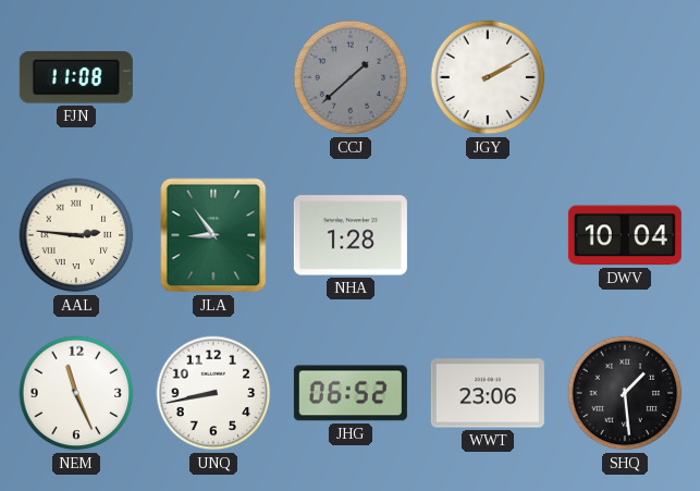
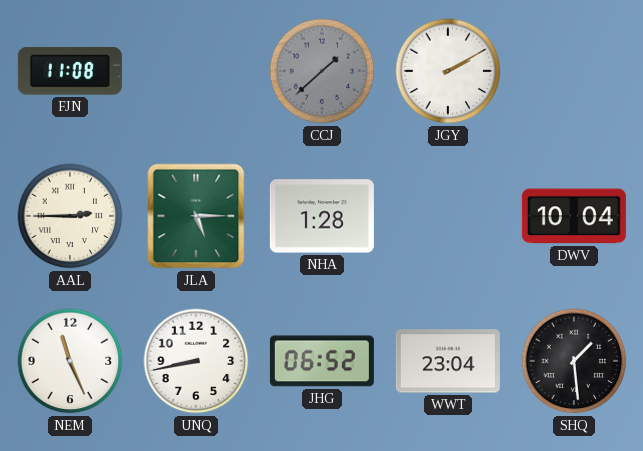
AAL: 2:46 -> 2:45 (70, 216)
JLA: 8:54 -> 5:15 (196, 216)
WWT: 23:06 -> 23:04 (448, 361)
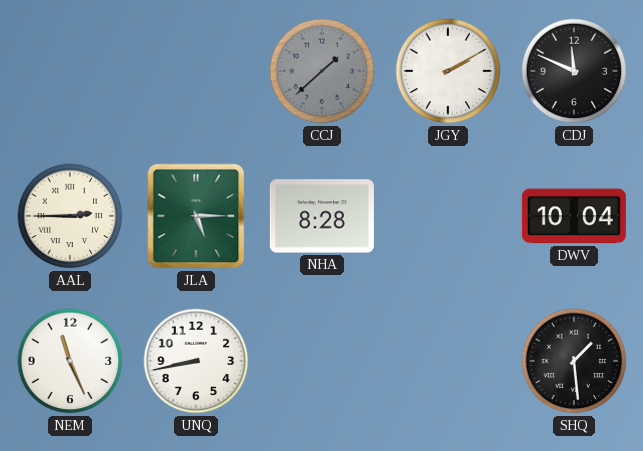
FJN: 11:08 -> none (70, 71)
CDJ: none -> 11:49 (574, 71)
NHA: 1:28 -> 8:28 (322, 216)
JHG: 06:52 -> none (322, 361)
WWT: 23:04 -> none (448, 361)
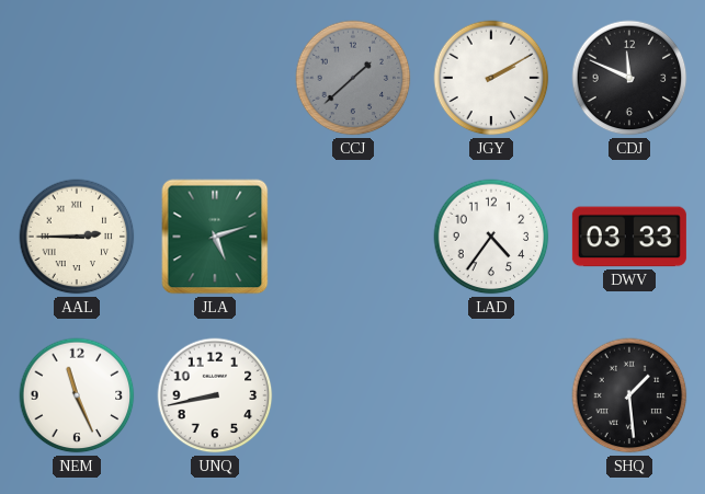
JLA: 5:15 -> 5:12 (215, 237)
NHA: 8:28 -> none (322, 216)
LAD: none -> 4:36 (491, 237)
DWV: 10:04 -> 03:33 (629, 237)
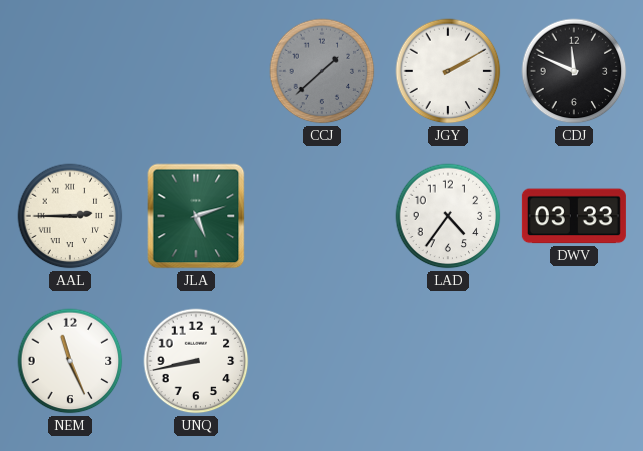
SHQ: 1:29 -> none (629, 395)
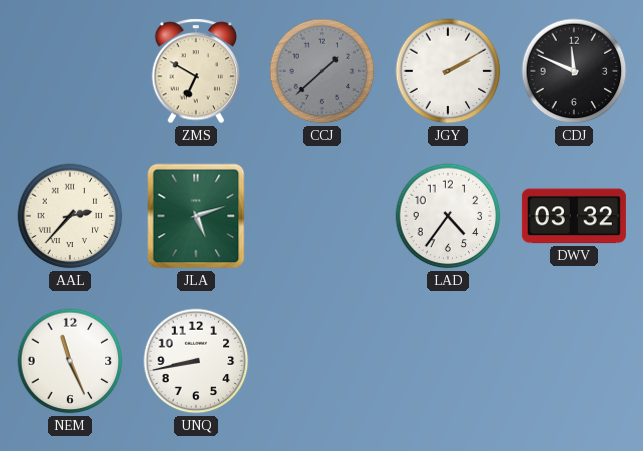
ZMS: none -> 6:50 (196, 71)
AAL: 2:45 -> 2:37 (70, 216)
DWV: 03:33 -> 03:32 (574, 216)
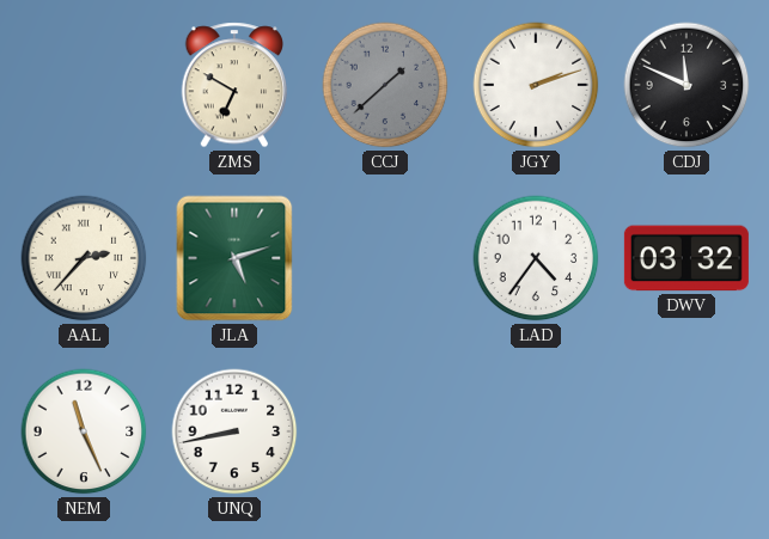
JGY: 2:10 -> 2:12 (536, 85)
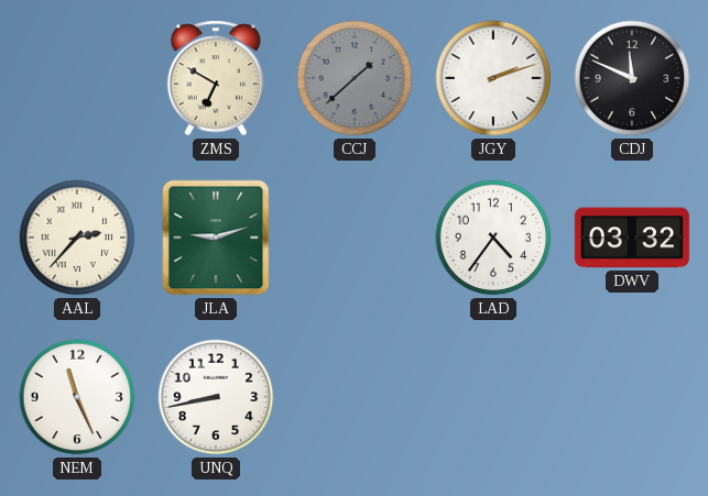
JLA: 5:12 -> 9:12 (216, 238)
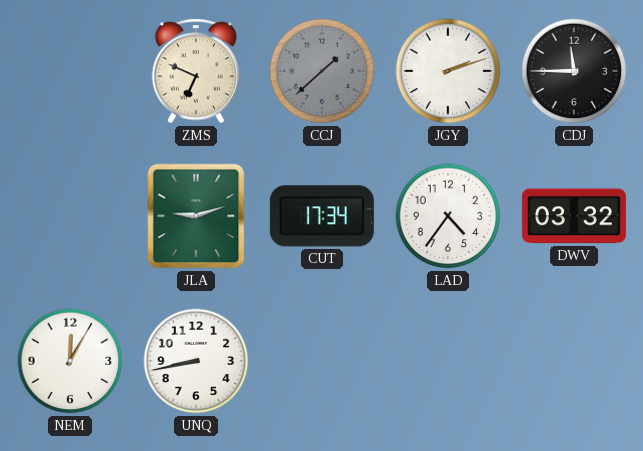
ZMS: 6:50 -> 6:49 (196, 71)
CDJ: 11:49 -> 11:45 (574, 71)
AAL: 2:37 -> none (77, 238)
CUT: none -> 17:34 (322, 216)
NEM: 11:26 -> 12:05 (70, 361)
